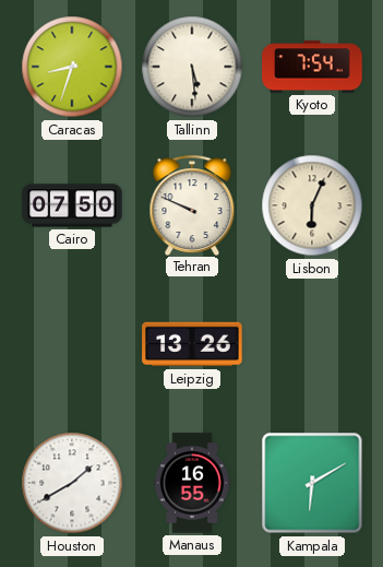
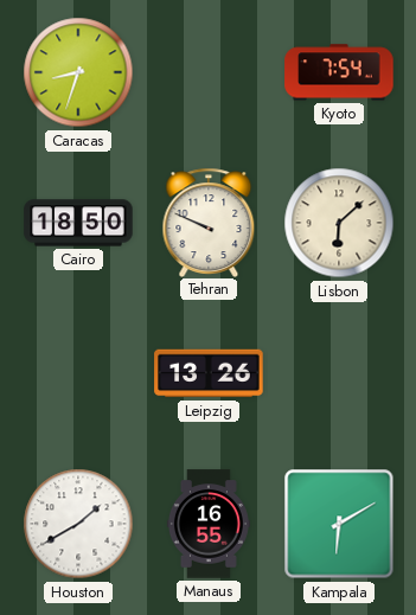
Tallinn: 5:29 -> none (192, 67)
Cairo: 07:50 -> 18:50 (78, 223)
Lisbon: 6:04 -> 6:08 (339, 223)
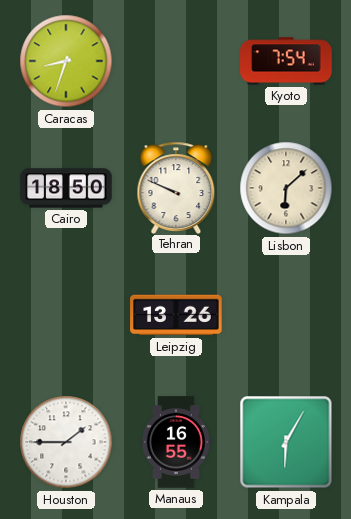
Houston: 1:40 -> 1:45 (66, 442)
Kampala: 6:10 -> 6:05 (286, 442)
